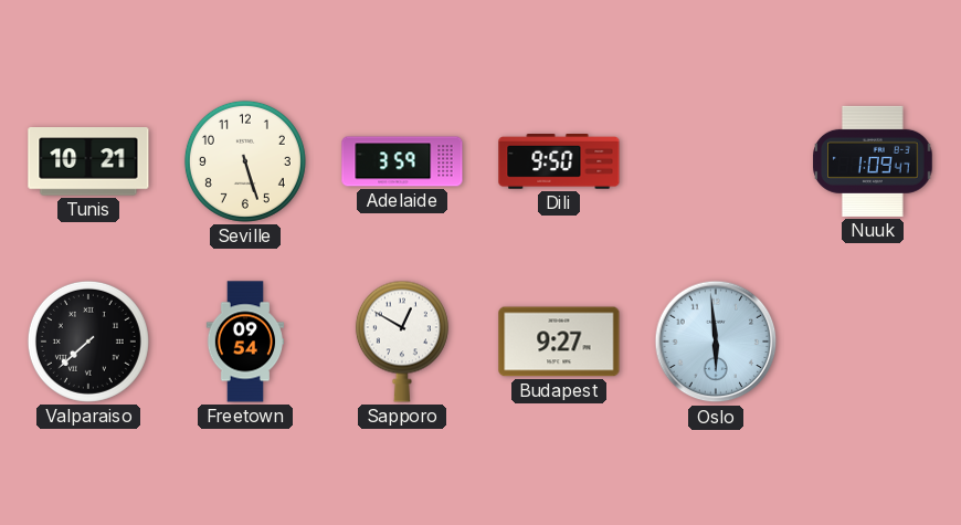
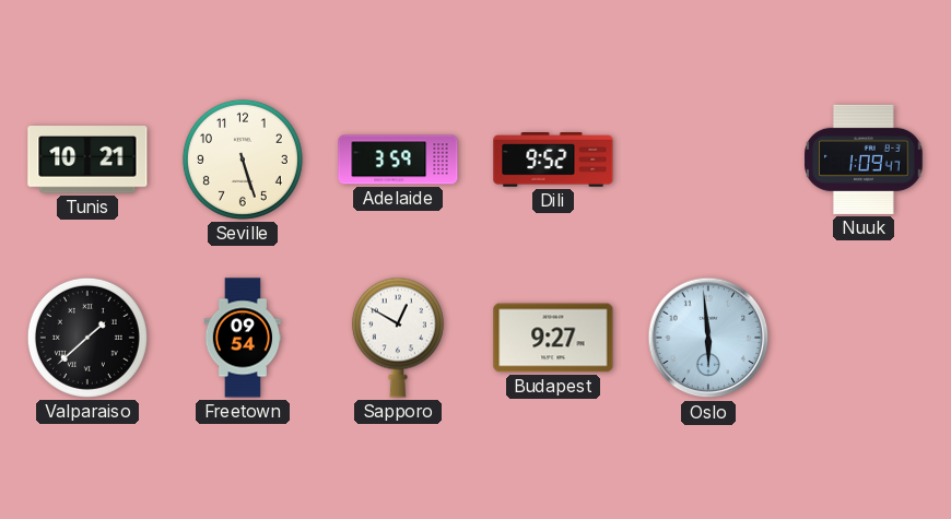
Dili: 9:50 -> 9:52 (553, 161)
Valparaiso: 7:38 -> 1:38 (87, 338)
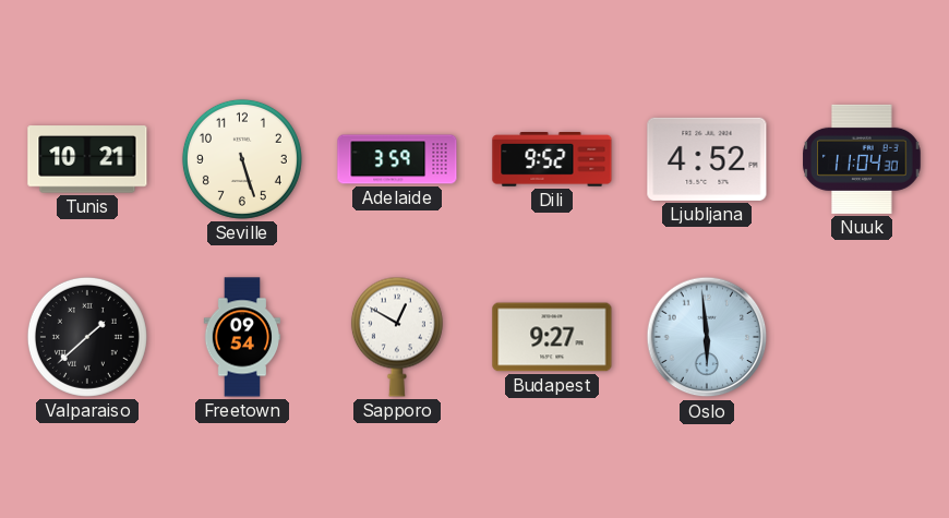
Ljubljana: none -> 4:52 (707, 159)
Nuuk: 1:09 -> 11:04 (862, 159)
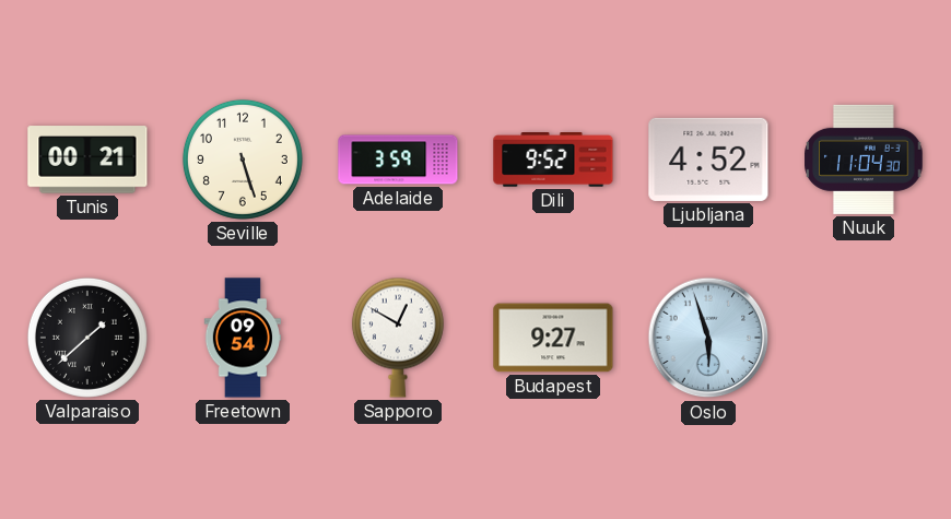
Tunis: 10:21 -> 00:21 (87, 160)
Oslo: 5:59 -> 5:57 (708, 338)
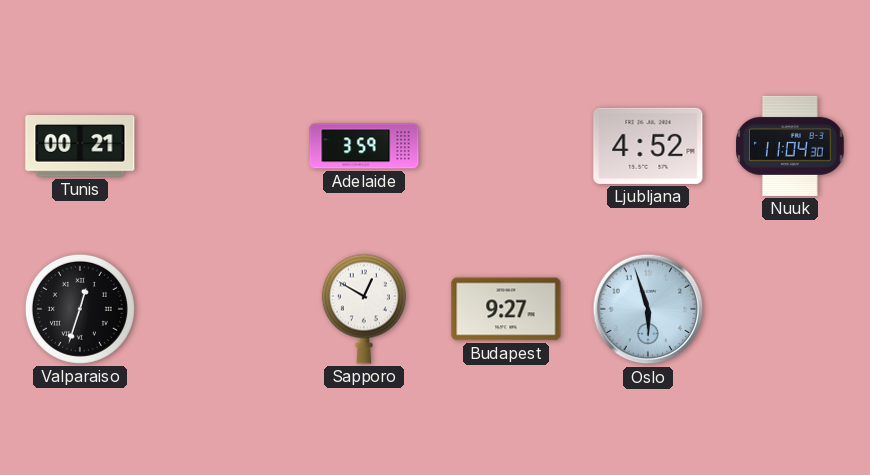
Seville: 5:27 -> none (243, 160)
Dili: 9:52 -> none (553, 161)
Valparaiso: 1:38 -> 12:33 (80, 309)
Freetown: 09:54 -> none (243, 338)
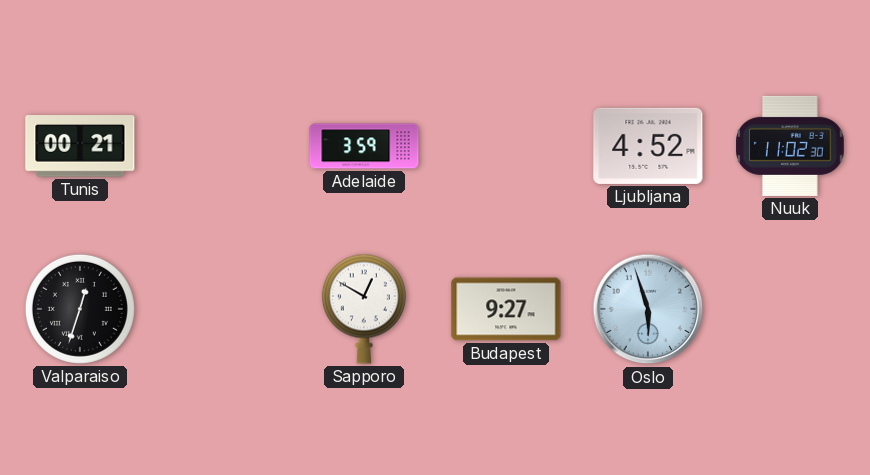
Nuuk: 11:04 -> 11:02 (790, 146)
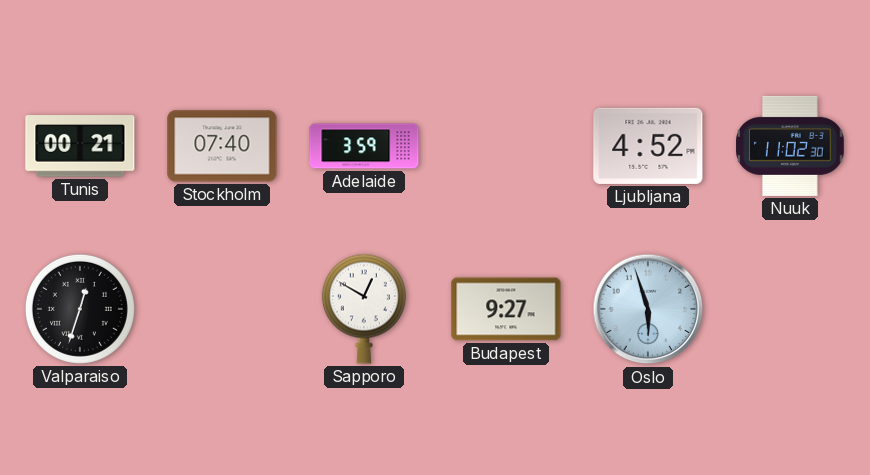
Stockholm: none -> 07:40 (222, 146)
